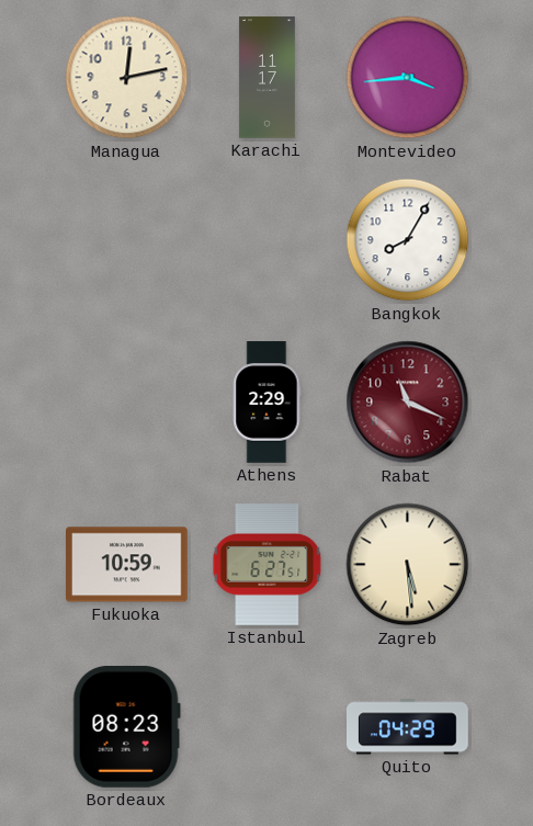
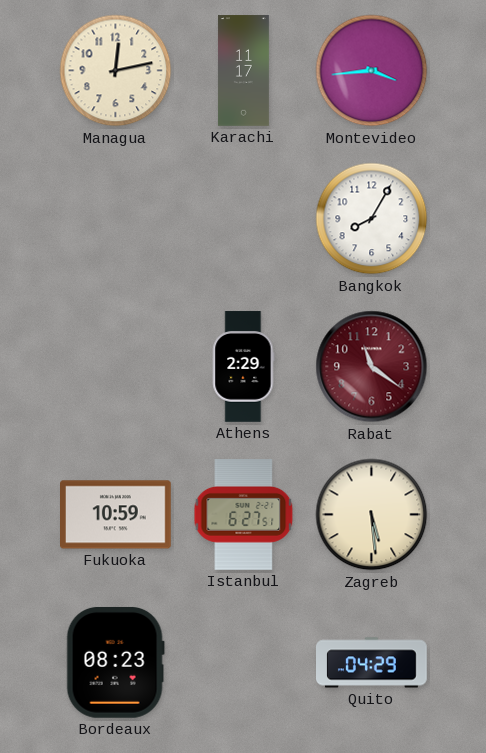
Rabat: 11:19 -> 11:21 (372, 367)
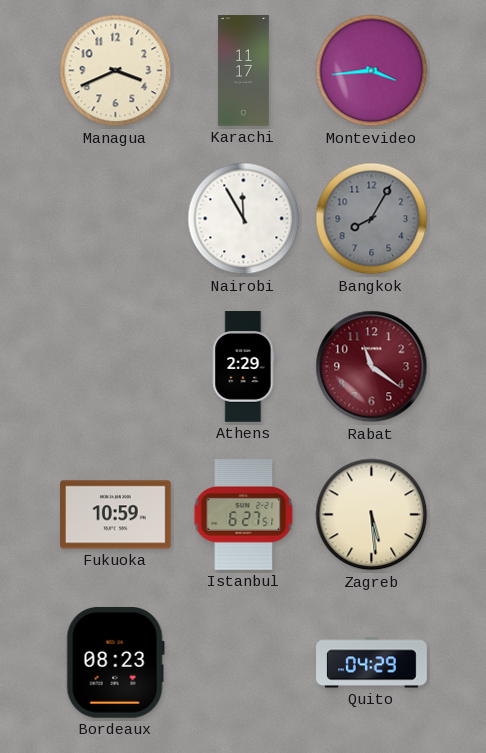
Managua: 12:13 -> 3:41 (116, 71)
Nairobi: none -> 11:55 (244, 219)
Bangkok dial: white -> grey (372, 219)
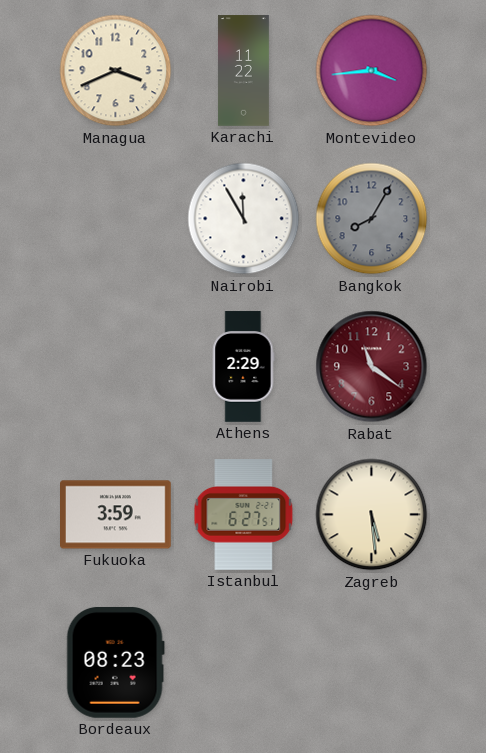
Karachi: 11:17 -> 11:22 (243, 71)
Fukuoka: 10:59 -> 3:59 (116, 515)
Quito: 04:29 -> none (372, 663)
